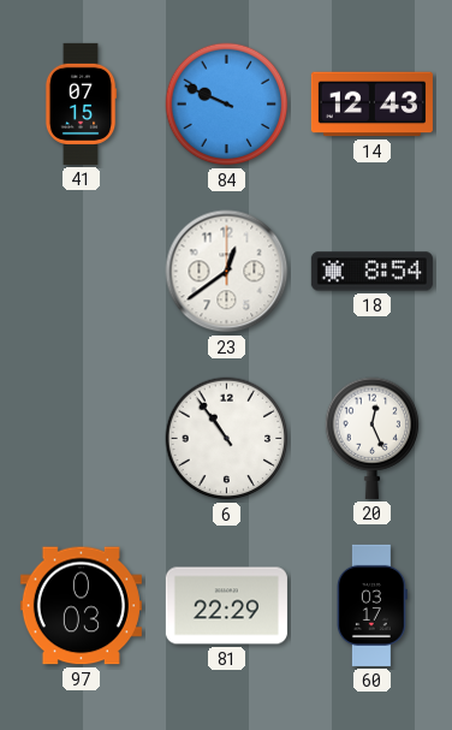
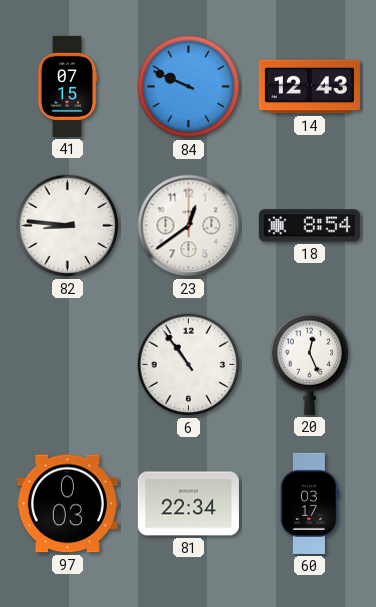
82: none -> 8:46 (68, 226)
81: 22:29 -> 22:34 (188, 504)
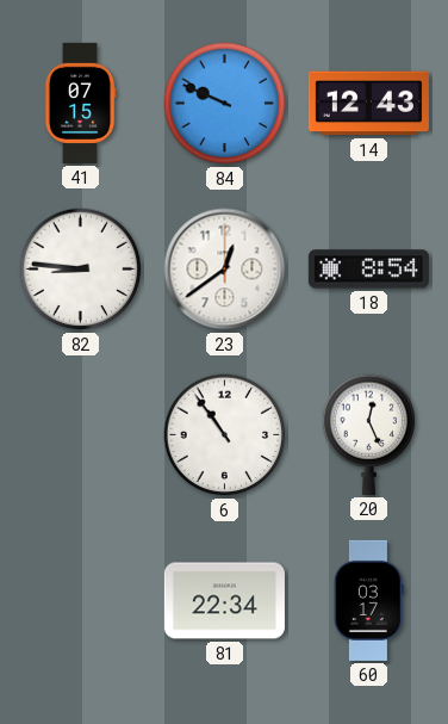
97: 0:03 -> none (67, 504)
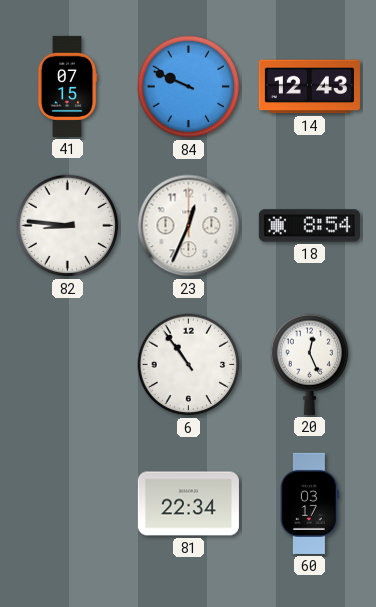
23: 12:39 -> 12:34 (189, 226)
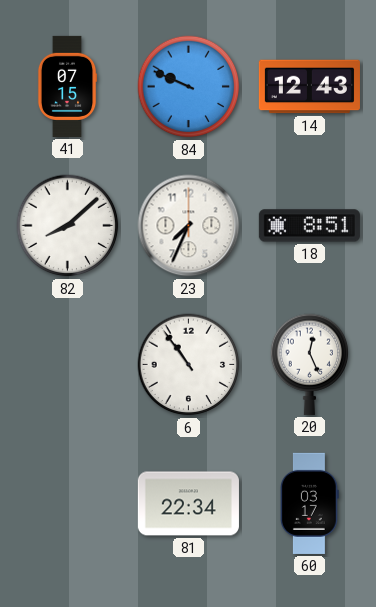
82: 8:46 -> 8:08 (68, 226)
23: 12:34 -> 7:34 (189, 226)
18: 8:54 -> 8:51 (309, 226)
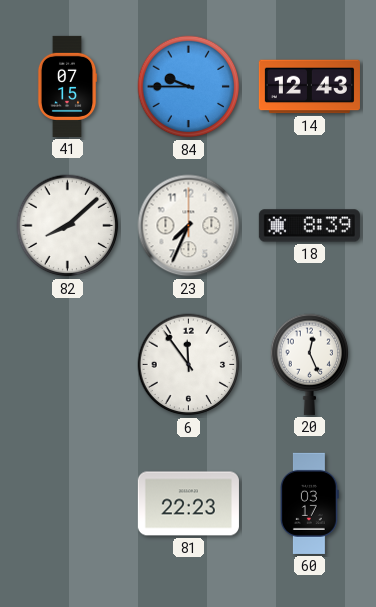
84: 9:49 -> 9:45 (189, 87)
18: 8:51 -> 8:39 (309, 226)
6: 10:54 -> 11:54 (189, 365)
81: 22:34 -> 22:23 (188, 504)
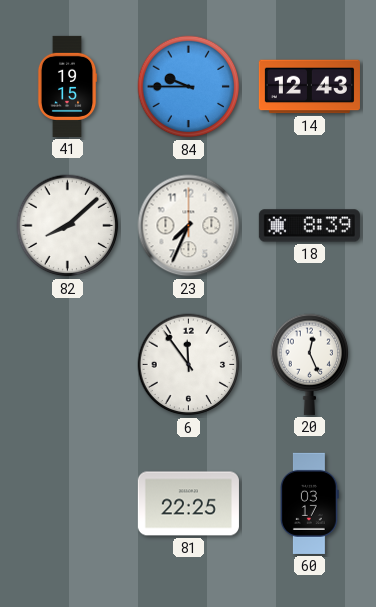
41: 07:15 -> 19:15 (67, 86)
81: 22:23 -> 22:25 (188, 504)
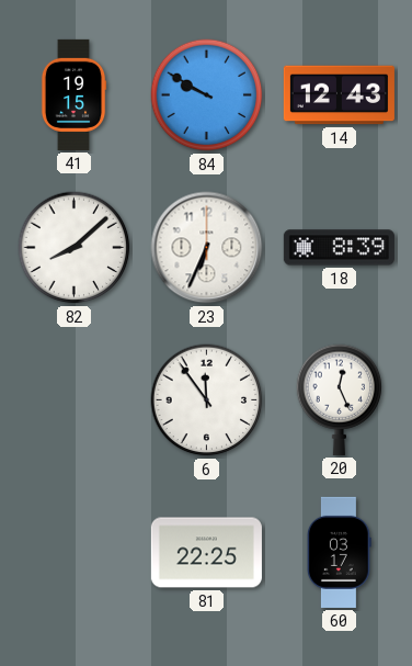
84: 9:45 -> 9:50 (207, 95)
23: 7:34 -> 6:34 (207, 248)
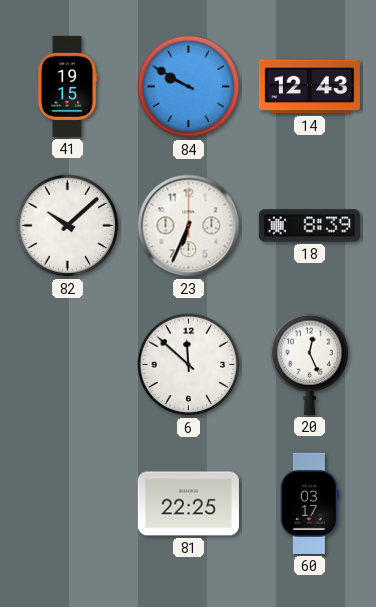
82: 8:08 -> 10:08 (68, 226)
6: 11:54 -> 11:52 (189, 365)
